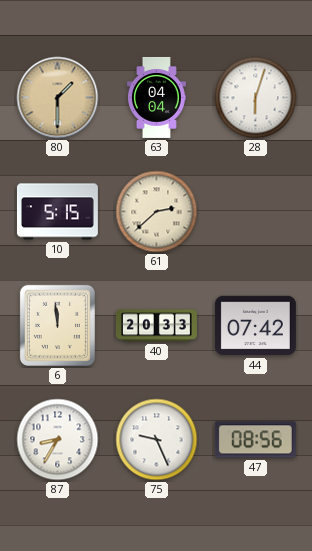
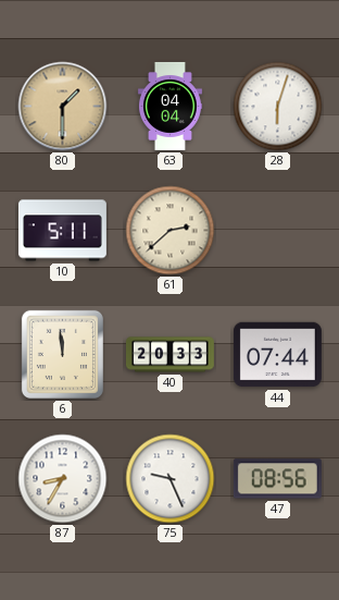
10: 5:15 -> 5:11 (62, 231)
44: 07:42 -> 07:44 (277, 355)
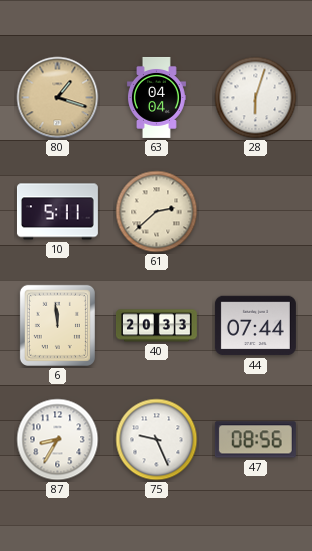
80: 1:30 -> 1:18 (58, 98)
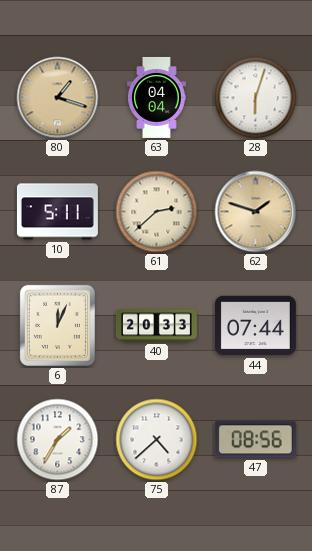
62: none -> 1:48 (256, 212)
6: 11:59 -> 12:04 (57, 325)
87: 8:35 -> 1:35 (58, 440)
75: 9:26 -> 4:38 (157, 440)
